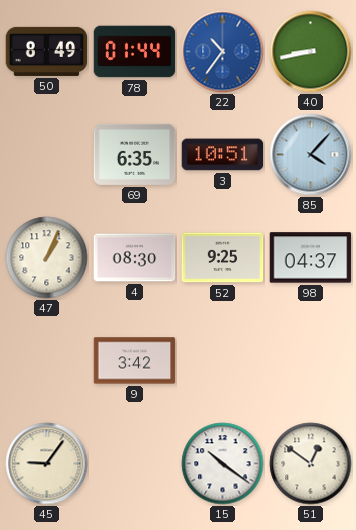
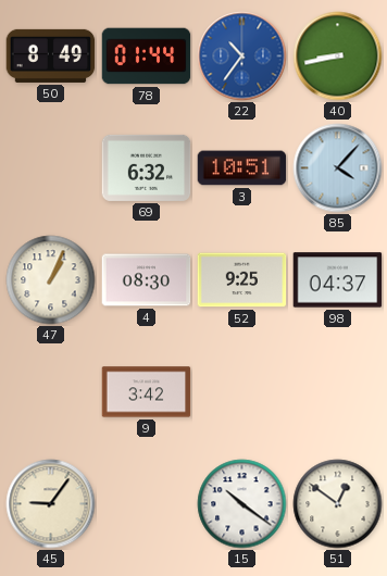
69: 6:35 -> 6:32 (147, 167)
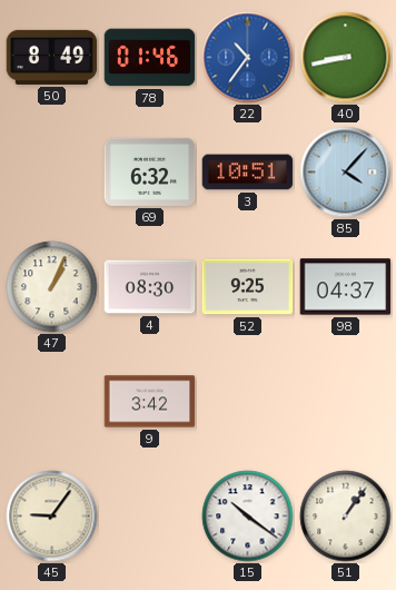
78: 01:44 -> 01:46 (150, 58)
51: 12:51 -> 1:06 (346, 517)
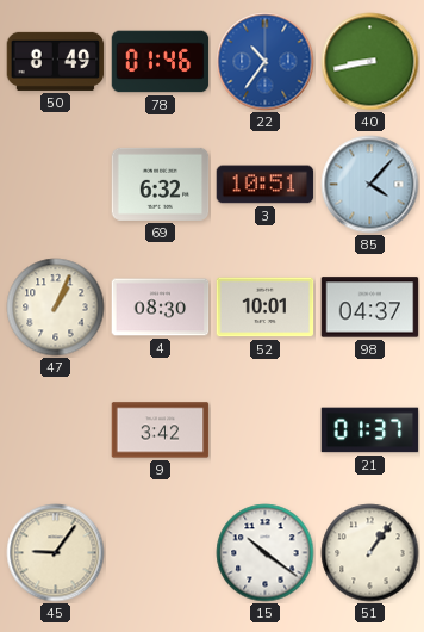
52: 9:25 -> 10:01 (266, 308)
21: none -> 01:37 (370, 430)
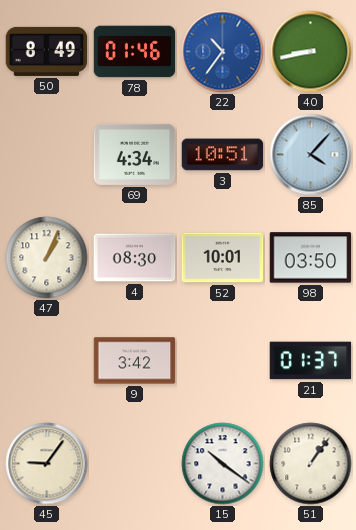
69: 6:32 -> 4:34 (135, 154)
98: 04:37 -> 03:50 (311, 258)
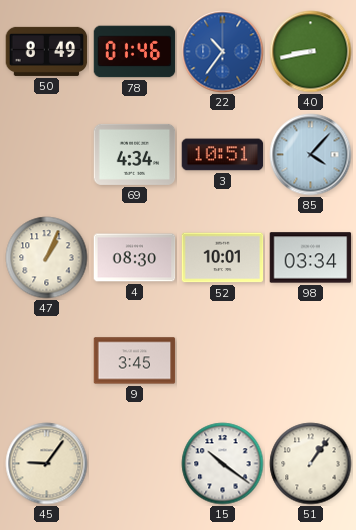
98: 03:50 -> 03:34 (311, 258)
9: 3:42 -> 3:45 (135, 361)
21: 01:37 -> none (311, 361)
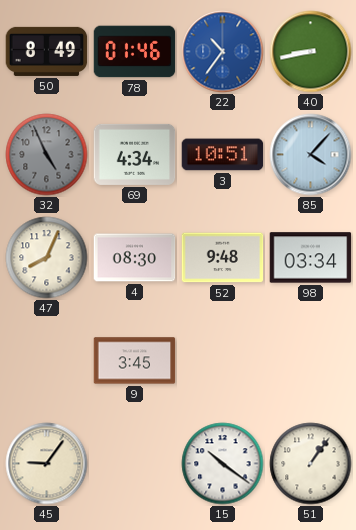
32: none -> 4:56 (47, 155)
47: 1:04 -> 8:04 (47, 258)
52: 10:01 -> 9:48 (223, 258)
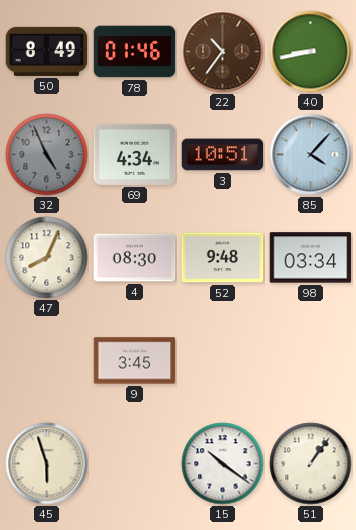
22 dial: blue -> brown (223, 52)
45: 9:06 -> 5:57 (47, 464)
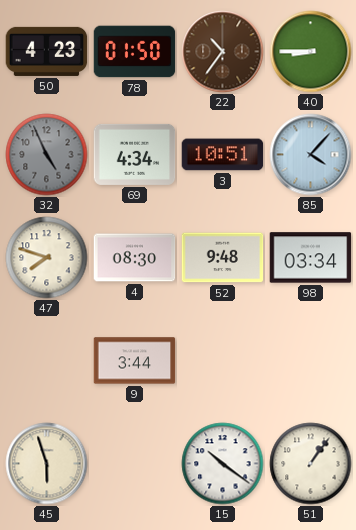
50: 8:49 -> 4:23 (47, 51)
78: 01:46 -> 01:50 (135, 52)
40: 8:43 -> 8:45 (311, 52)
47: 8:04 -> 7:48 (47, 258)
9: 3:45 -> 3:44 (135, 361)
